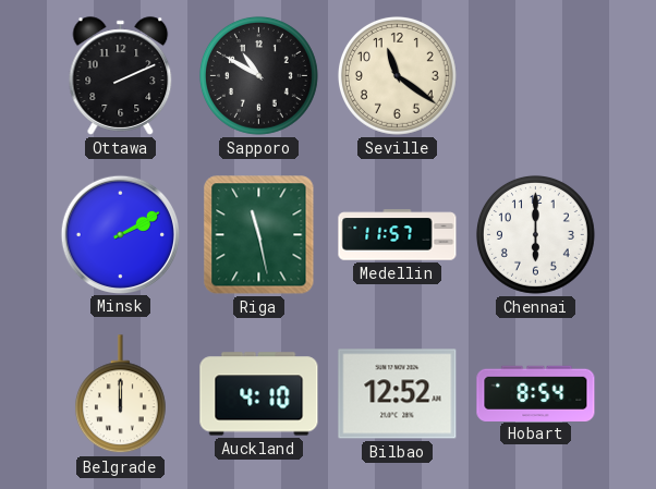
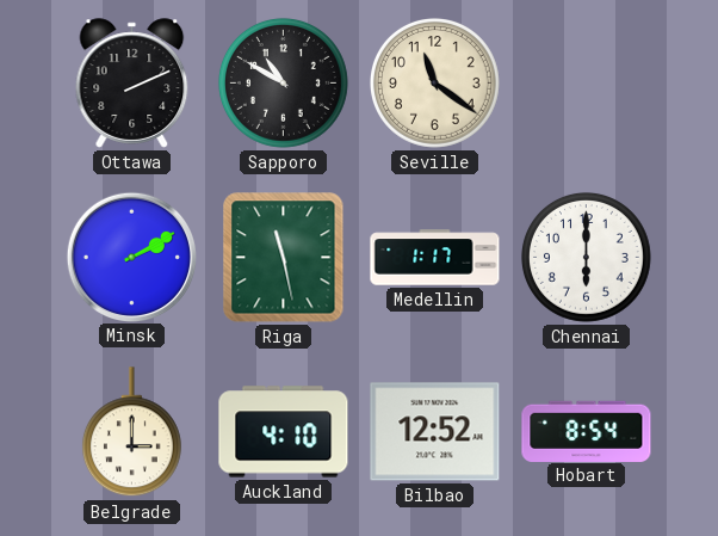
Medellin: 11:57 -> 1:17 (435, 258)
Belgrade: 12:00 -> 3:00 (131, 432)
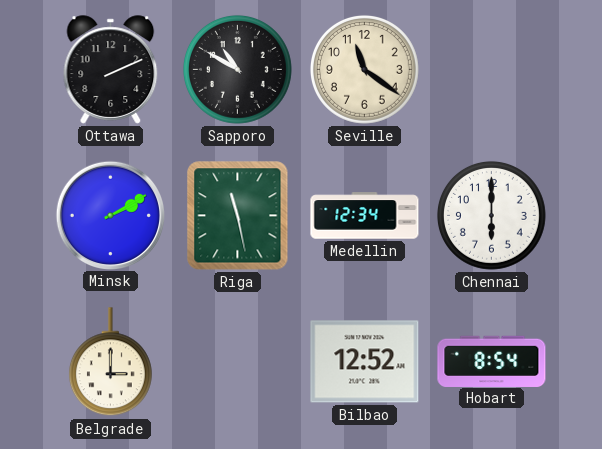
Medellin: 1:17 -> 12:34 (365, 216)
Auckland: 4:10 -> none (284, 432)
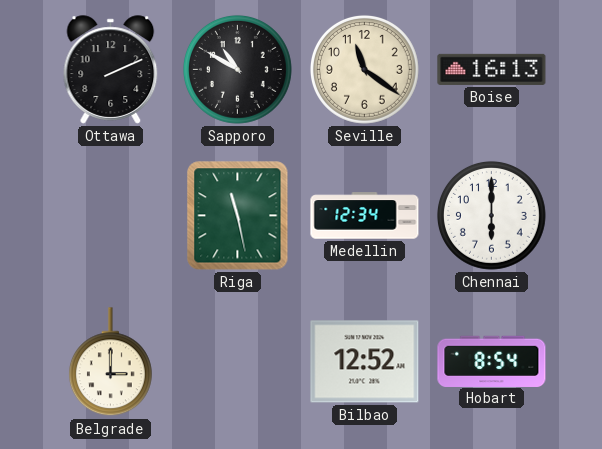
Boise: none -> 16:13 (492, 69)
Minsk: 2:10 -> none (110, 215)
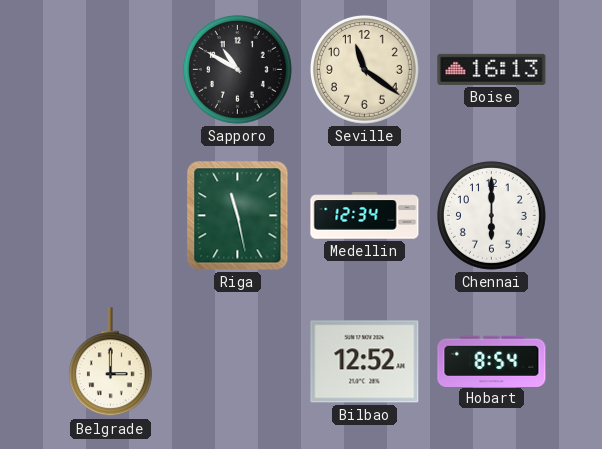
Ottawa: 2:11 -> none (111, 70)
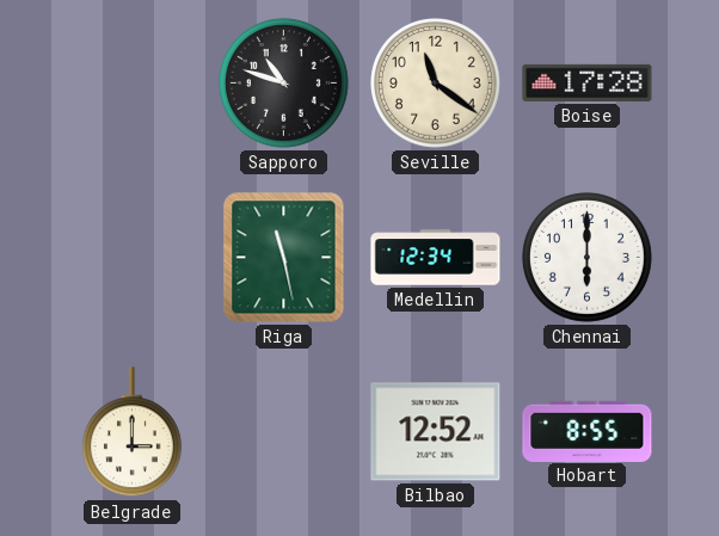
Sapporo: 10:50 -> 10:48 (283, 82)
Boise: 16:13 -> 17:28 (588, 82)
Hobart: 8:54 -> 8:55 (588, 431)
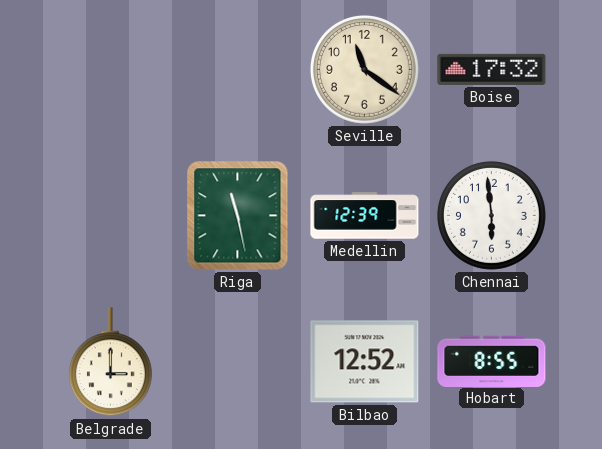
Sapporo: 10:48 -> none (283, 82)
Boise: 17:28 -> 17:32 (492, 69)
Medellin: 12:34 -> 12:39 (365, 216)
Chennai: 6:00 -> 5:59 (491, 215)
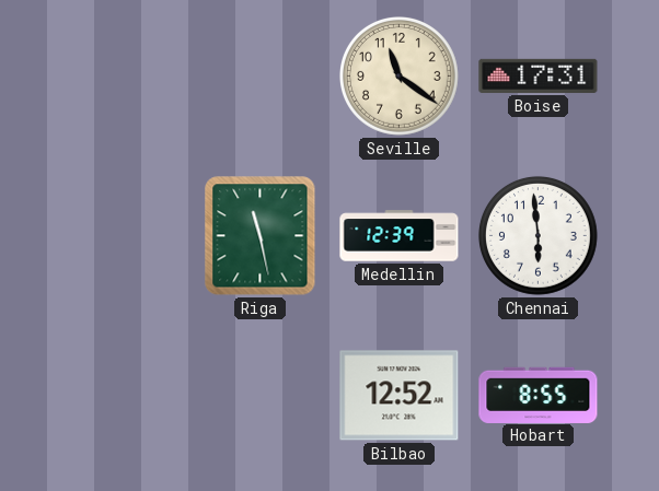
Boise: 17:32 -> 17:31 (539, 75)
Belgrade: 3:00 -> none (110, 362)
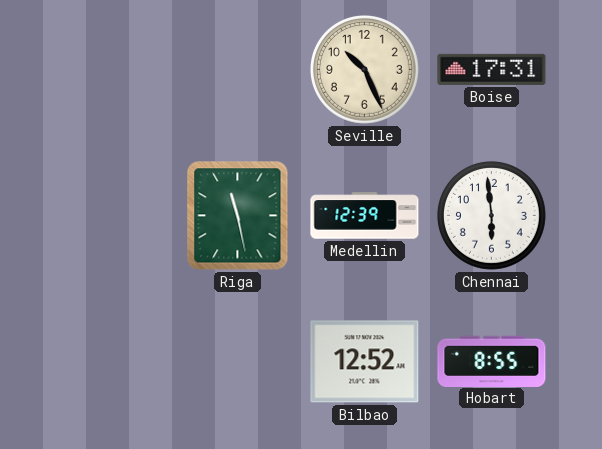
Seville: 11:21 -> 10:26 (364, 69)
